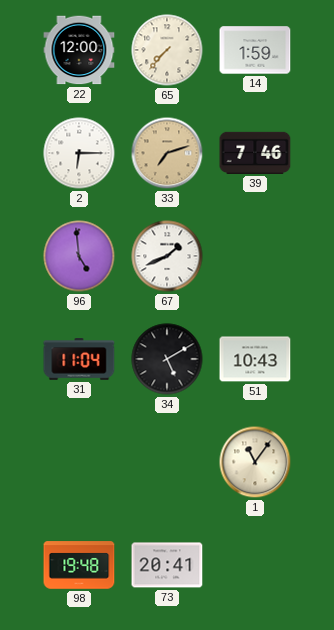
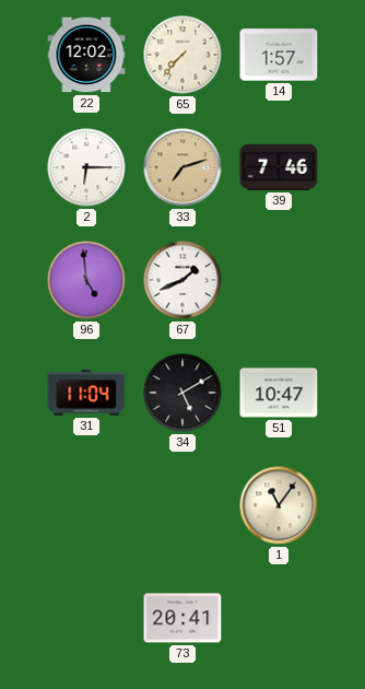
22: 12:00 -> 12:02 (86, 55)
14: 1:59 -> 1:57 (279, 55)
51: 10:43 -> 10:47 (279, 393)
98: 19:48 -> none (79, 565)
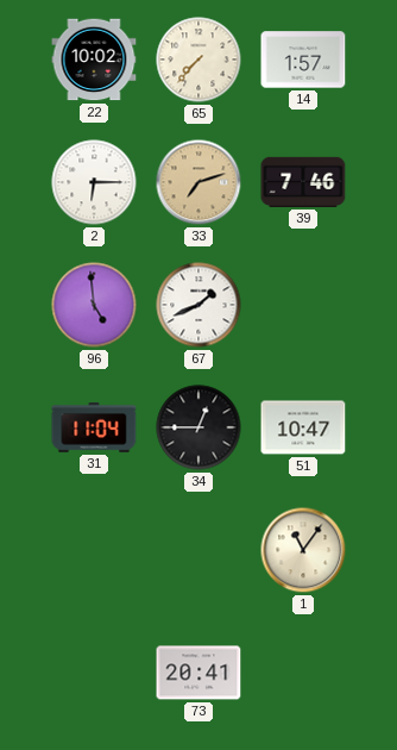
22: 12:02 -> 10:02 (94, 60)
34: 5:10 -> 12:45 (198, 427)
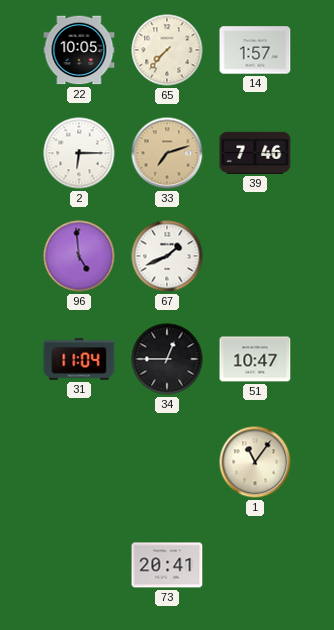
22: 10:02 -> 10:05 (79, 50)
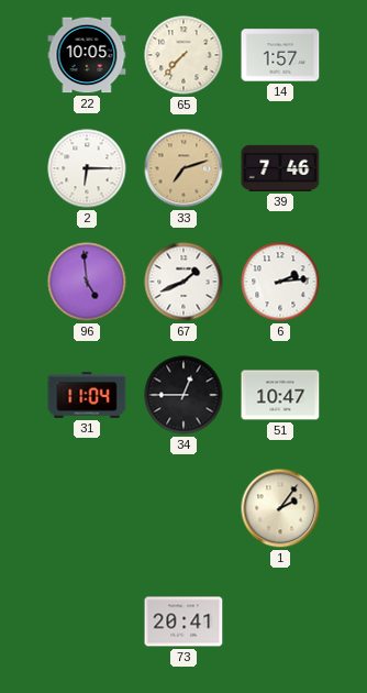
6: none -> 2:14 (280, 282)
1: 11:06 -> 2:06 (280, 508)
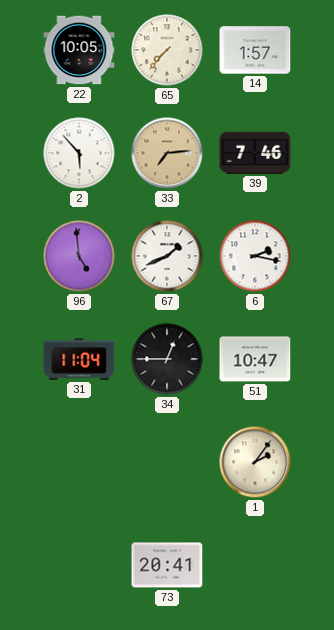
2: 6:15 -> 5:53 (79, 153)
33: 7:12 -> 7:14 (167, 153)
6: 2:14 -> 2:17 (255, 256)
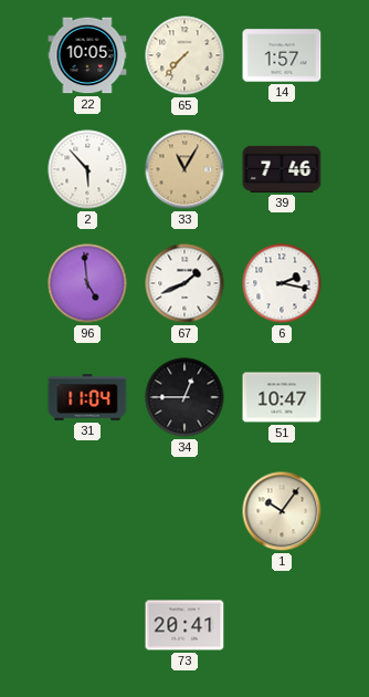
33: 7:14 -> 11:05 (184, 169)
1: 2:06 -> 10:06 (282, 511)
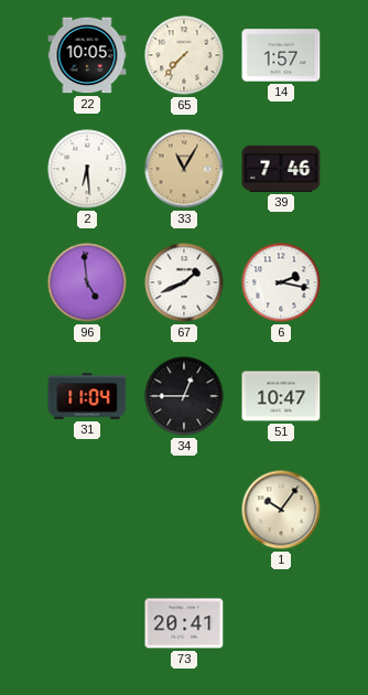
2: 5:53 -> 6:29 (87, 169)
